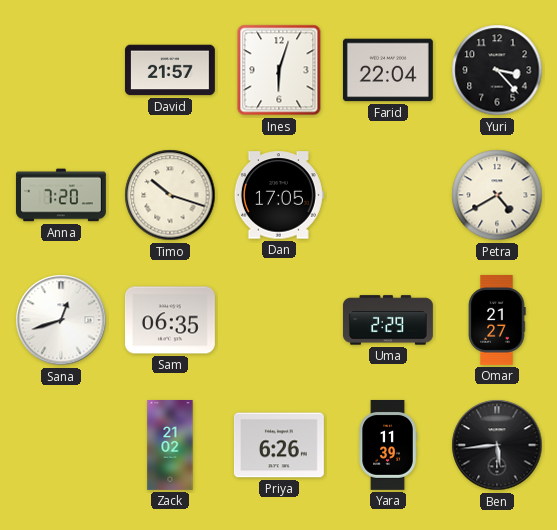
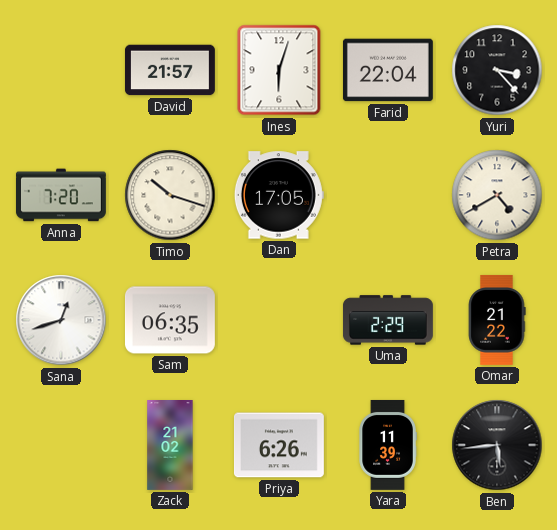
Omar: 21:27 -> 21:22 (497, 320)
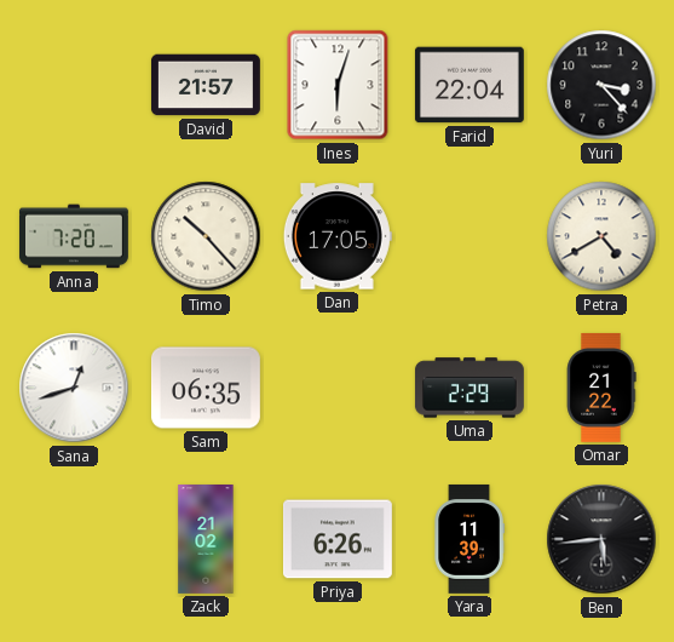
Timo: 10:18 -> 10:23 (206, 236)
